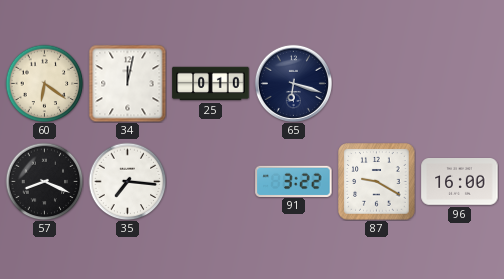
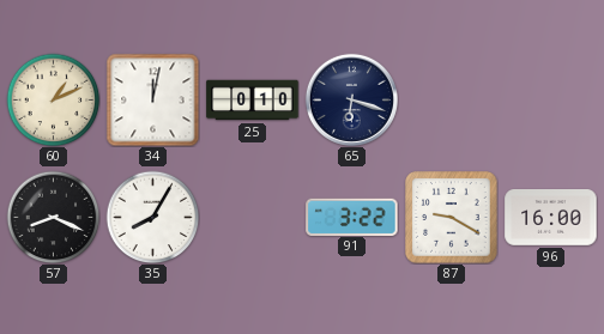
60: 6:21 -> 1:11 (53, 99)
35: 7:16 -> 8:05 (152, 217)
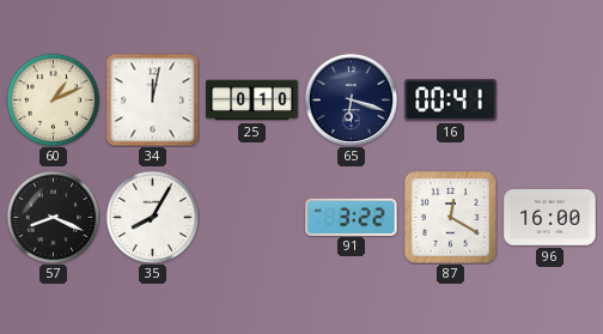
16: none -> 00:41 (451, 101)
87: 9:20 -> 12:20 (451, 218)
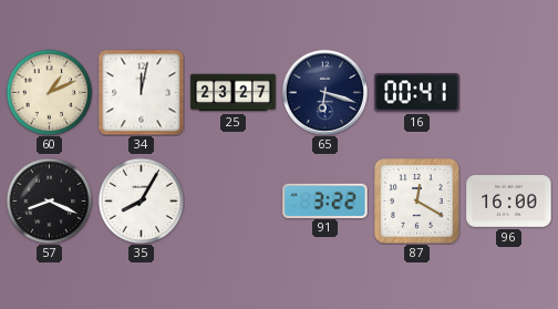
25: 0:10 -> 23:27 (234, 93)
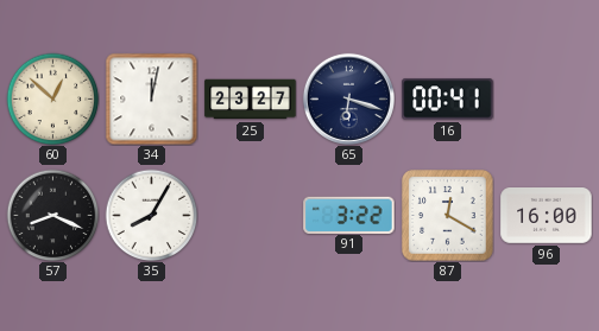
60: 1:11 -> 12:52 (52, 98)
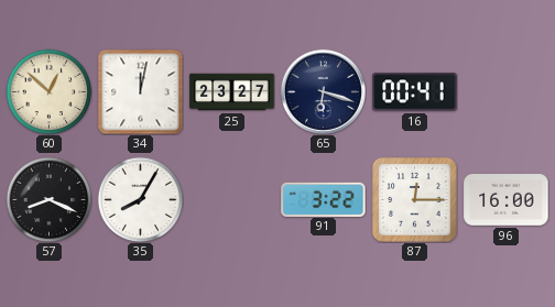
87: 12:20 -> 12:15 (415, 200)
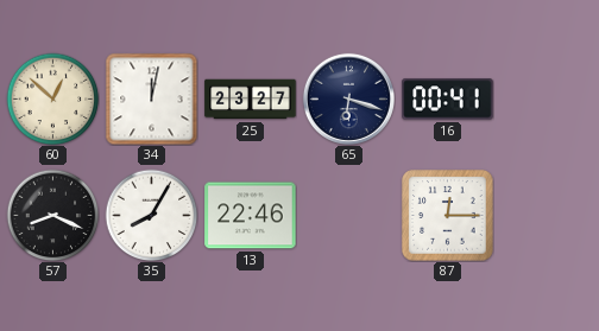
13: none -> 22:46 (251, 216)
91: 3:22 -> none (324, 199)
96: 16:00 -> none (507, 200)
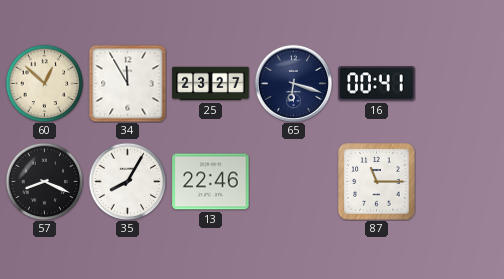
34: 12:02 -> 11:55 (127, 83)
87: 12:15 -> 11:15 (377, 182)
